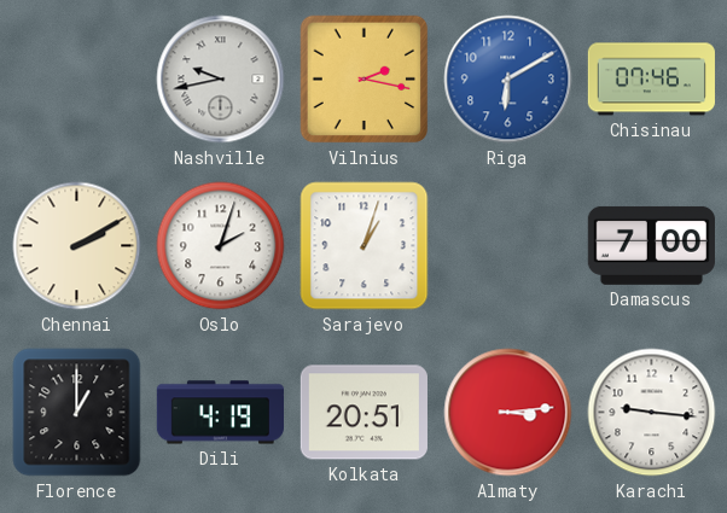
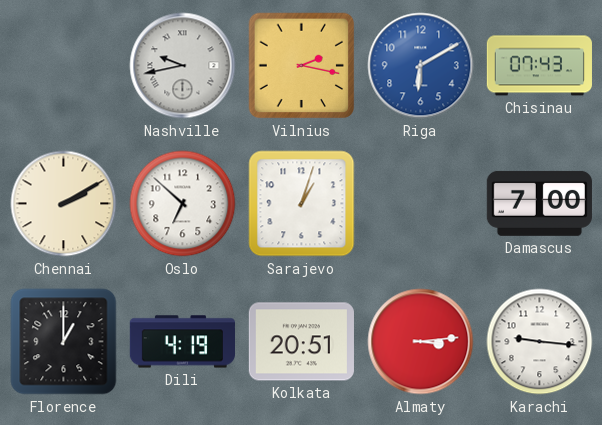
Chisinau: 07:46 -> 07:43 (539, 66)
Oslo: 2:03 -> 6:52 (183, 204)
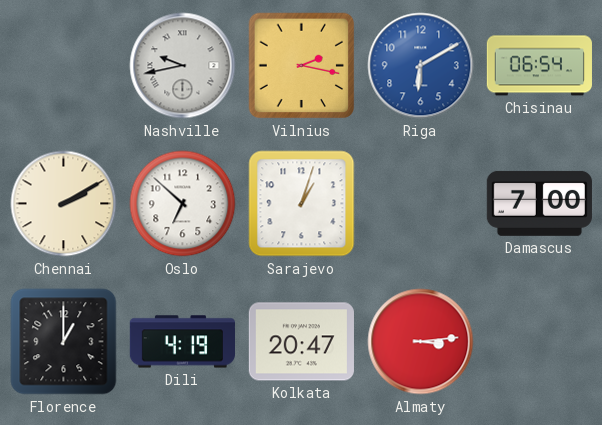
Chisinau: 07:43 -> 06:54 (539, 66)
Kolkata: 20:51 -> 20:47 (301, 342)
Karachi: 9:16 -> none (540, 342)
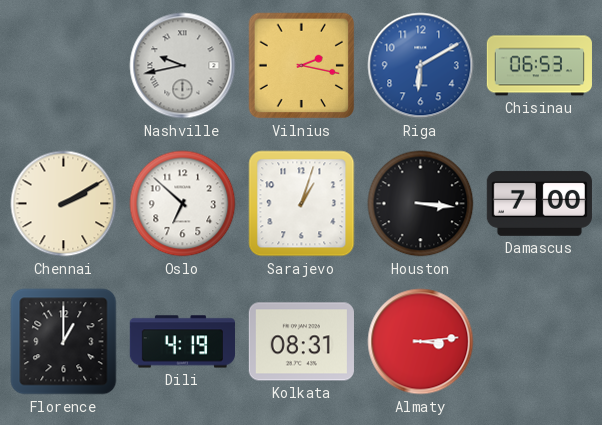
Chisinau: 06:54 -> 06:53 (539, 66)
Houston: none -> 3:16 (421, 204)
Kolkata: 20:47 -> 08:31 (301, 342)
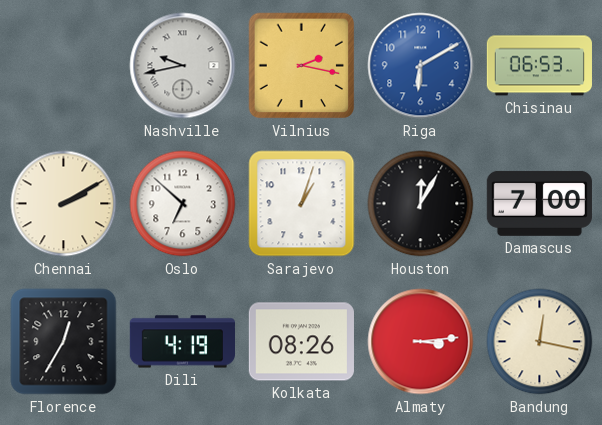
Houston: 3:16 -> 12:05 (421, 204)
Florence: 1:00 -> 12:35 (64, 342)
Kolkata: 08:31 -> 08:26 (301, 342)
Bandung: none -> 12:17 (540, 342)
